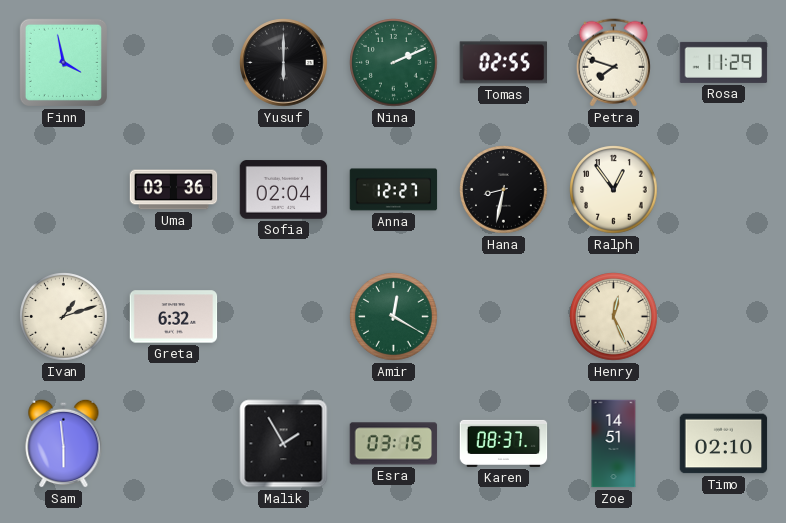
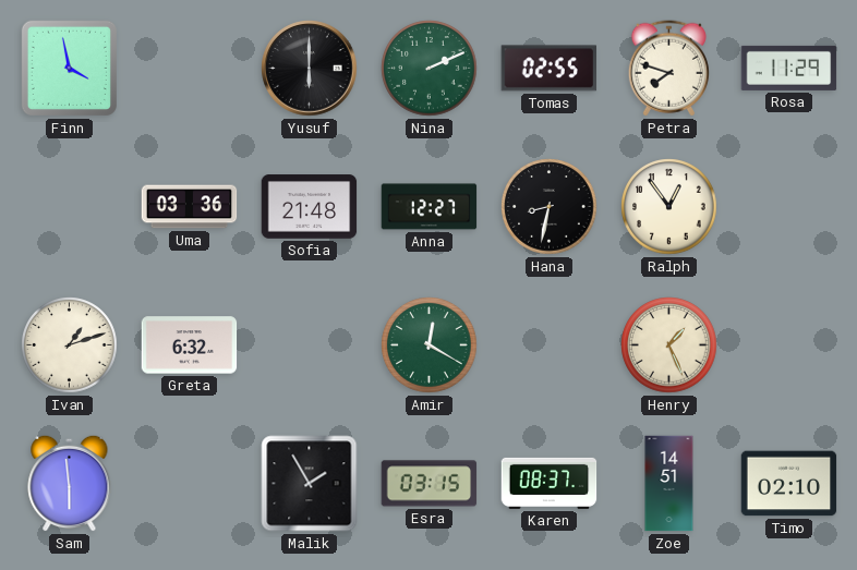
Sofia: 02:04 -> 21:48 (310, 207)
Henry: 12:26 -> 1:26 (669, 345)
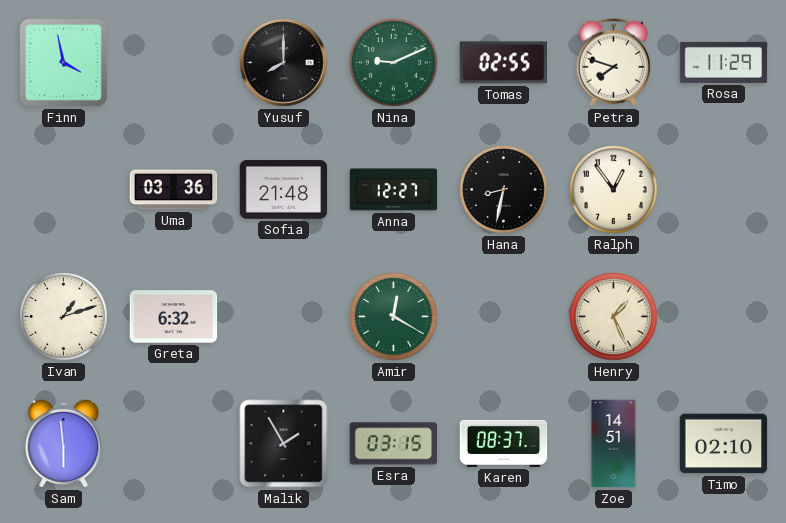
Yusuf: 6:00 -> 8:00 (284, 63)
Nina: 2:11 -> 9:11 (394, 63)
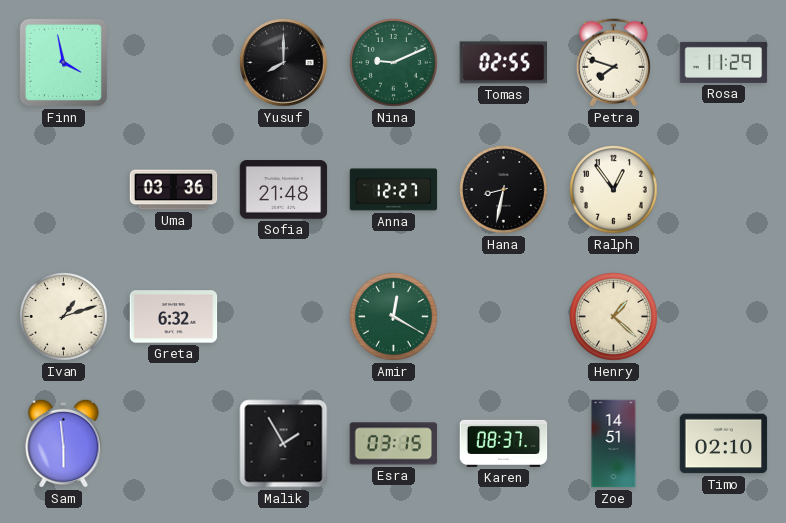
Henry: 1:26 -> 1:22 (614, 317)
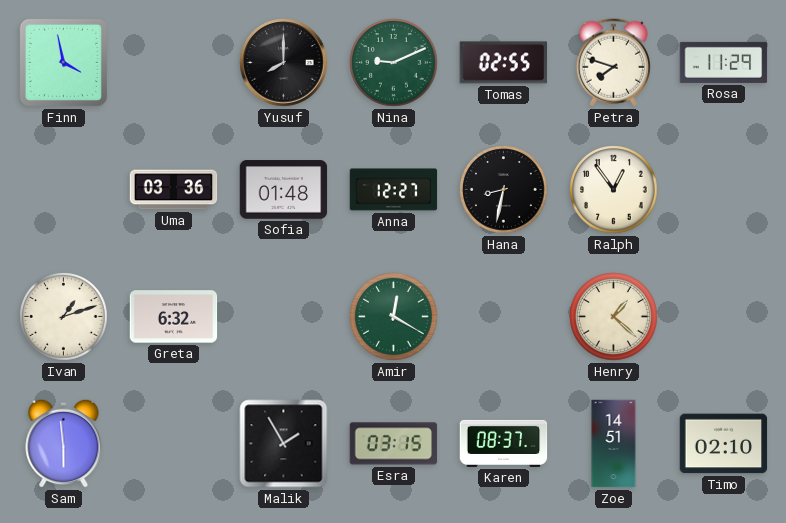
Sofia: 21:48 -> 01:48 (284, 190)
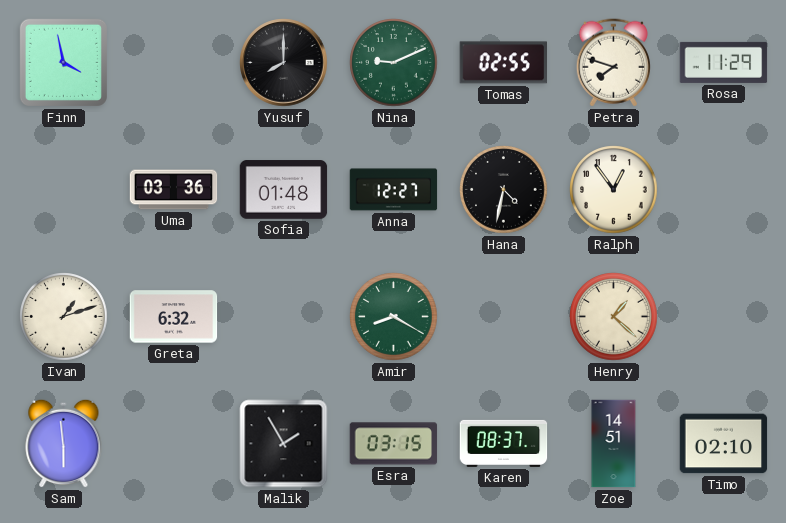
Hana: 8:32 -> 4:32 (504, 190)
Amir: 12:20 -> 8:20 (394, 317)
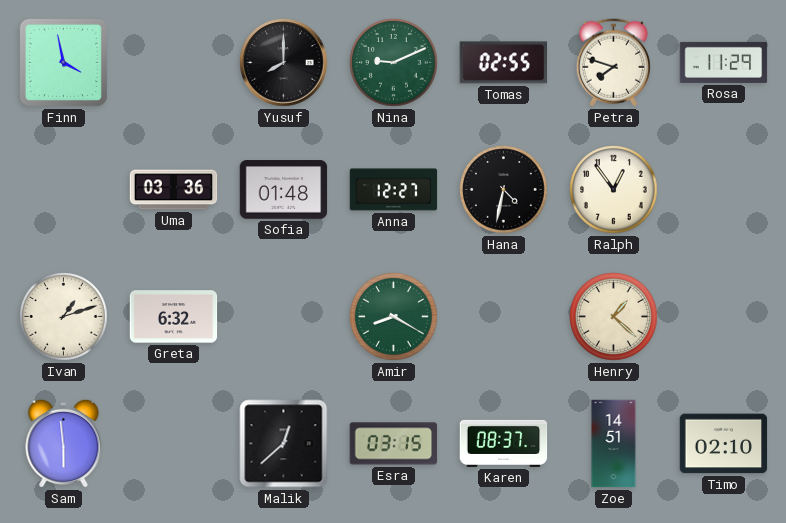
Malik: 1:55 -> 12:38 (284, 444)
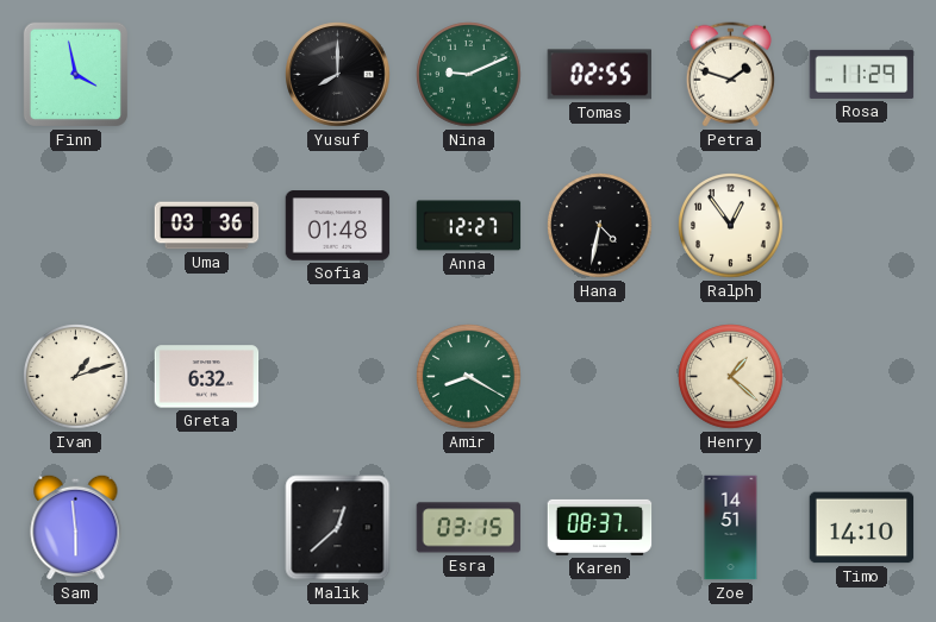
Petra: 7:48 -> 1:48 (730, 75)
Timo: 02:10 -> 14:10 (862, 528)
